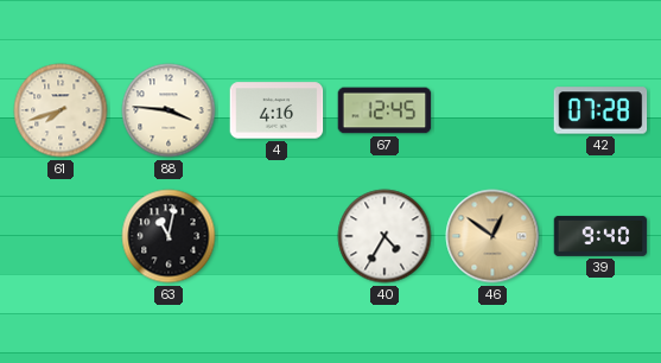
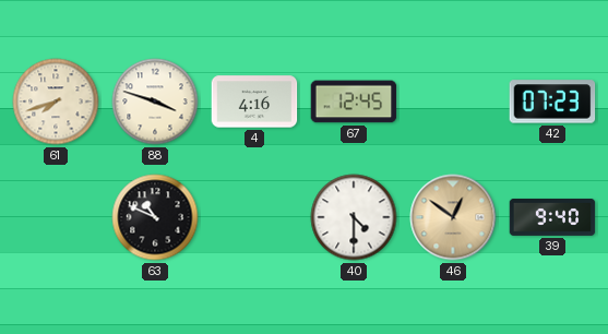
88: 3:46 -> 3:48 (155, 102)
42: 07:28 -> 07:23 (552, 102)
63: 11:02 -> 10:49 (155, 217)
40: 4:35 -> 4:30 (354, 217)
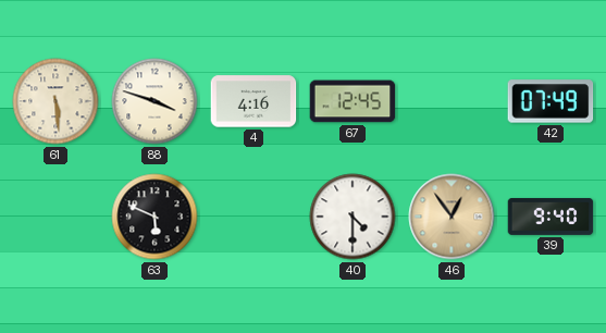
61: 7:42 -> 5:29 (55, 101)
42: 07:23 -> 07:49 (551, 101)
63: 10:49 -> 5:49 (154, 217)
46: 12:51 -> 12:54 (452, 217)
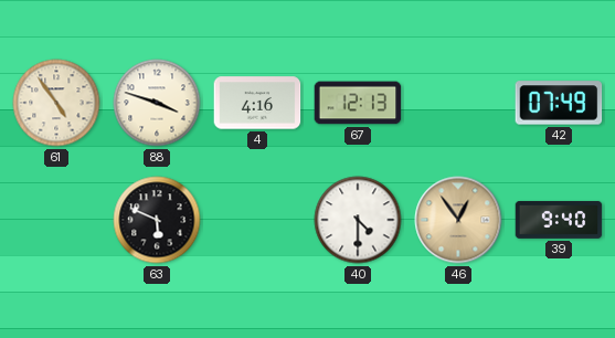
61: 5:29 -> 4:54 (56, 103)
67: 12:45 -> 12:13 (358, 103)
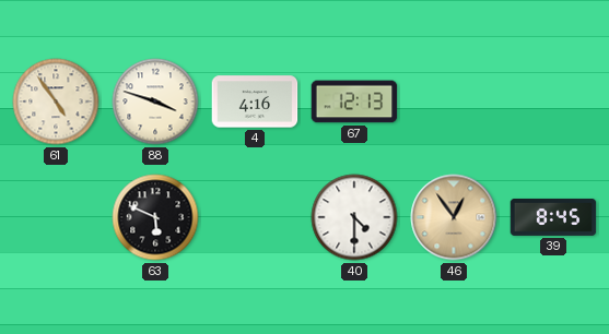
42: 07:49 -> none (559, 103)
39: 9:40 -> 8:45 (553, 217)
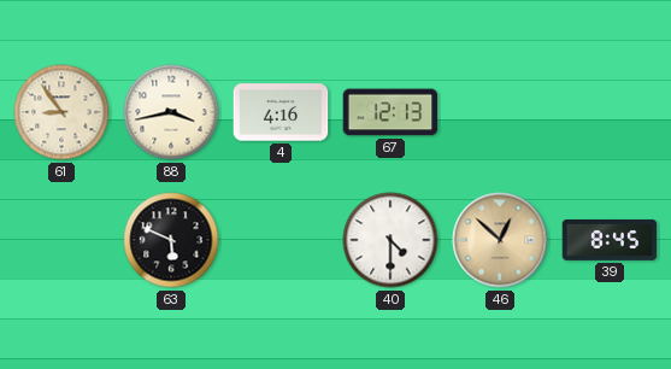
61: 4:54 -> 8:54 (61, 112)
88: 3:48 -> 3:43 (171, 112)
46: 12:54 -> 12:52 (500, 240)
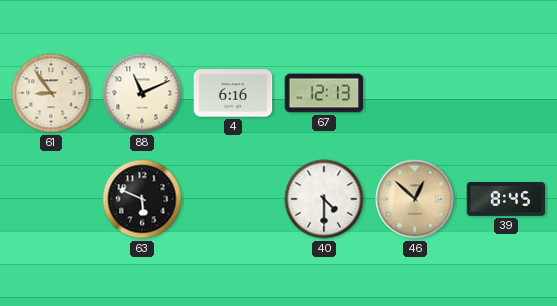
88: 3:43 -> 11:11 (142, 93)
4: 4:16 -> 6:16 (233, 93)
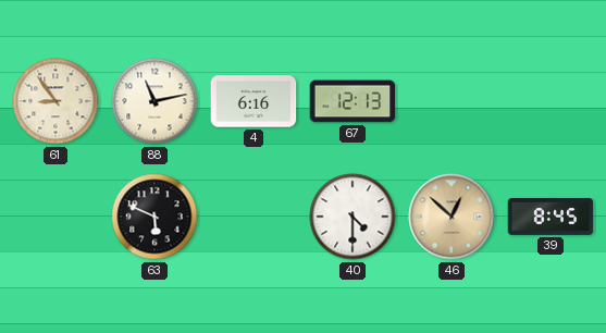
88: 11:11 -> 11:13 (154, 101)
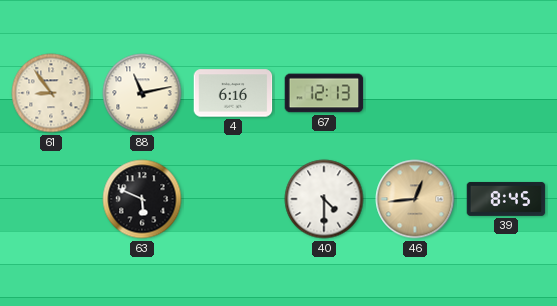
46: 12:52 -> 12:44 (415, 199)
